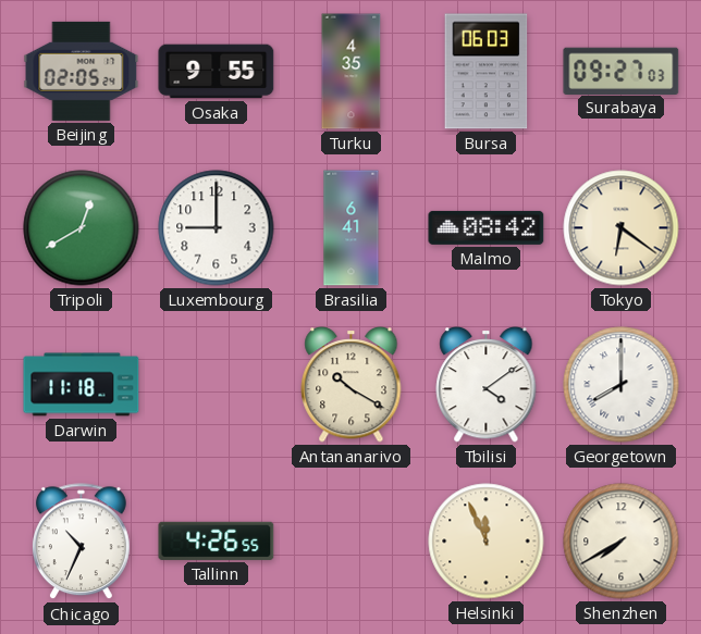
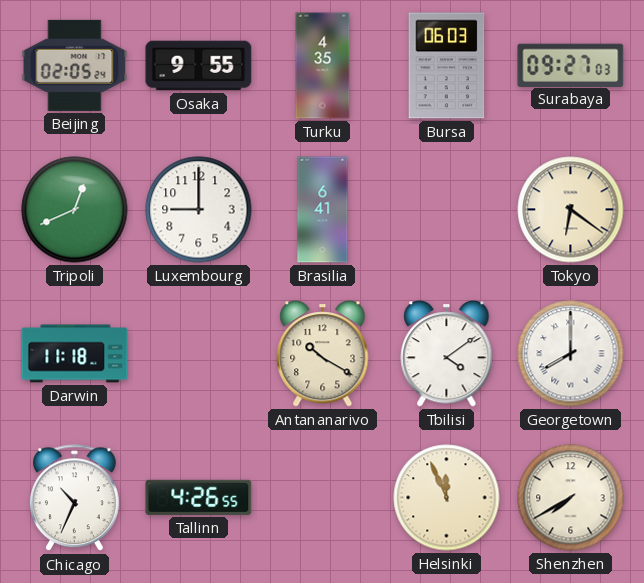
Tripoli: 12:40 -> 12:41 (75, 210)
Malmo: 08:42 -> none (487, 227)
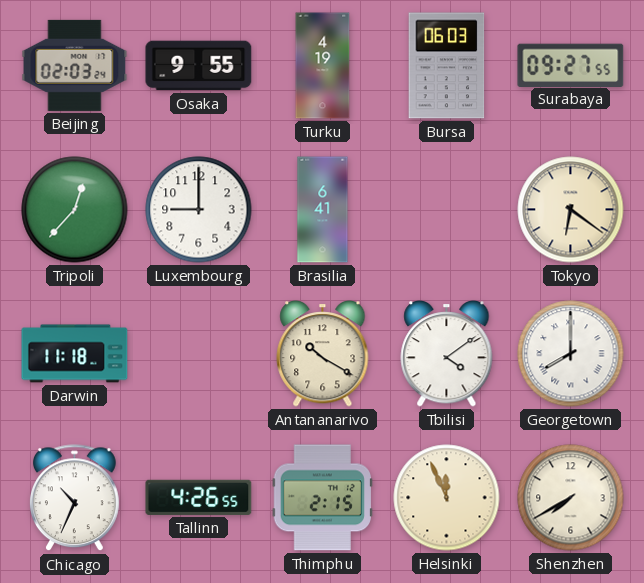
Beijing: 02:05 -> 02:03 (75, 65)
Turku: 4:35 -> 4:19 (323, 66)
Surabaya: 09:27:03 -> 09:27:55 (571, 65)
Tripoli: 12:41 -> 12:37 (75, 210)
Thimphu: none -> 2:15 (322, 498)
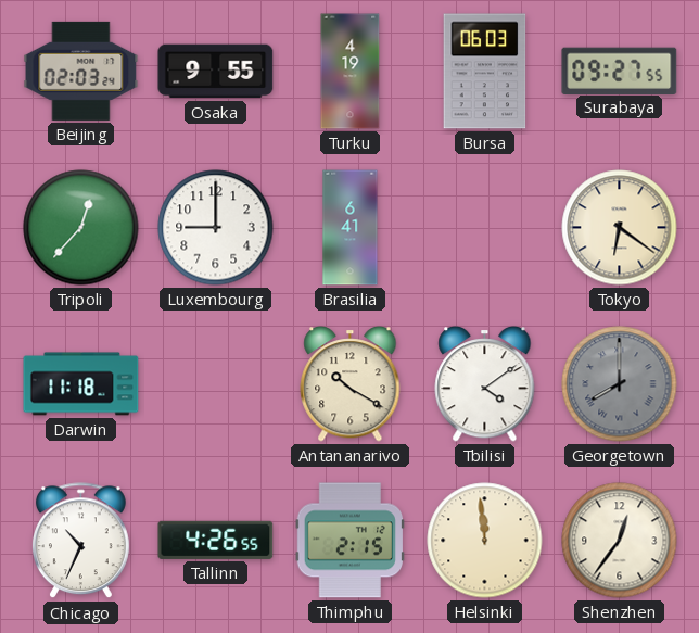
Georgetown dial: white -> grey (620, 384)
Helsinki: 11:56 -> 11:59 (485, 541)
Shenzhen: 7:40 -> 12:36 (620, 541)
